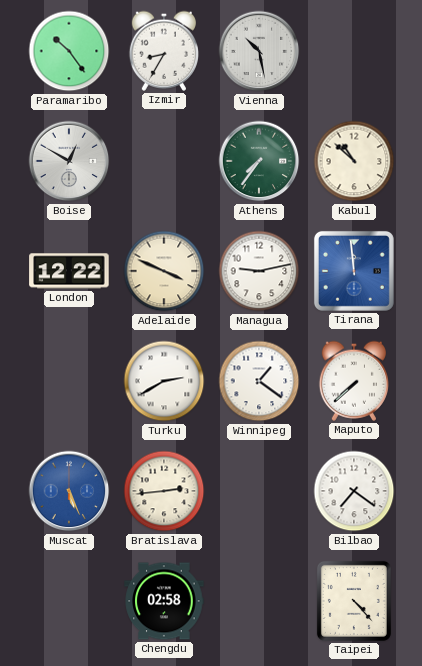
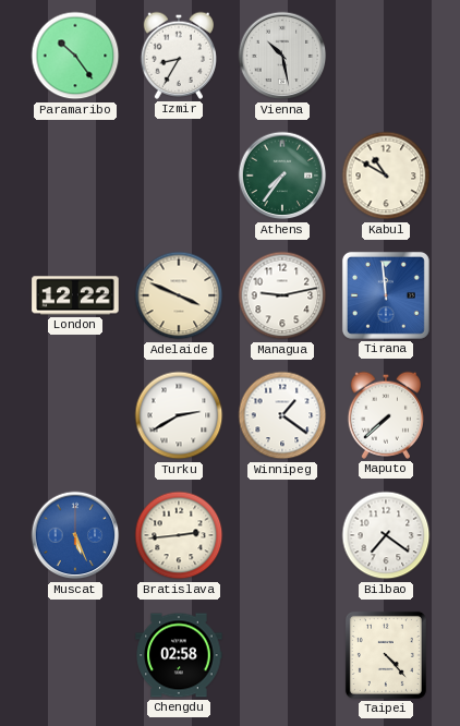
Boise: 12:50 -> none (69, 161)
Kabul: 10:52 -> 10:50 (386, 176)
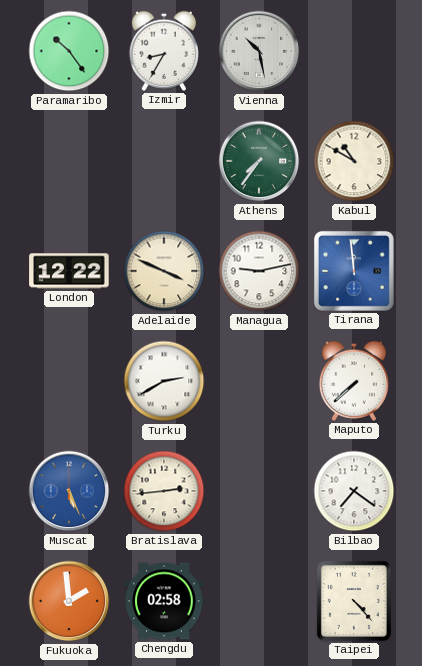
Winnipeg: 1:21 -> none (282, 415)
Fukuoka: none -> 1:59 (69, 601)
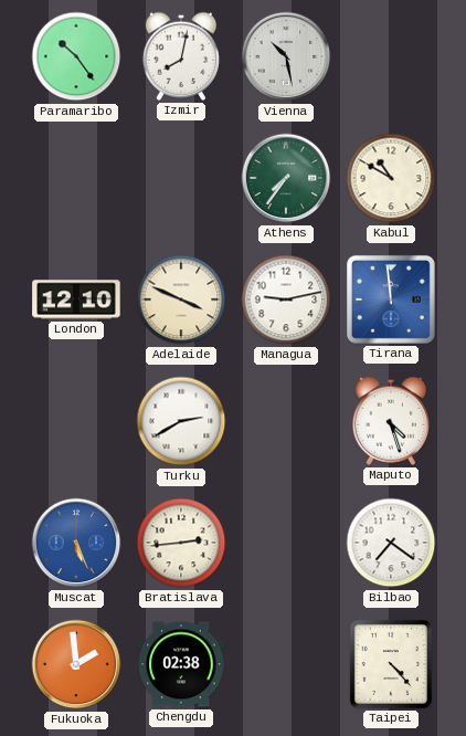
Izmir: 8:35 -> 8:02 (180, 56)
London: 12:22 -> 12:10 (76, 299)
Maputo: 7:38 -> 4:27 (390, 421)
Chengdu: 02:58 -> 02:38 (181, 664)
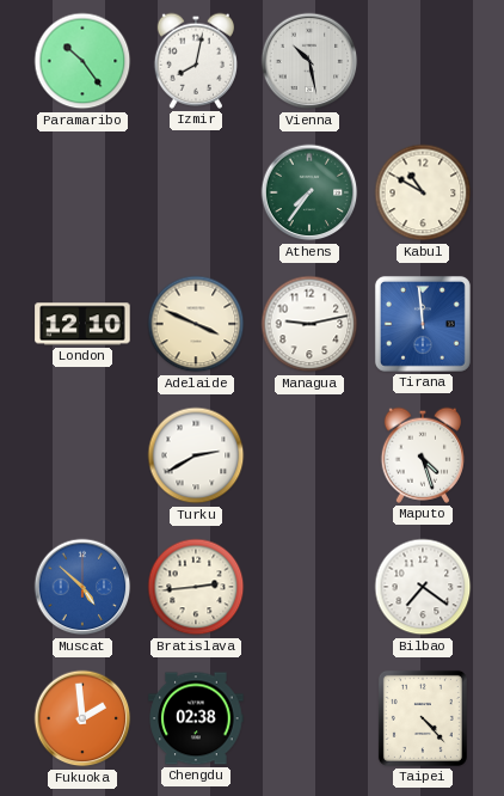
Muscat: 5:26 -> 4:52 (82, 587)
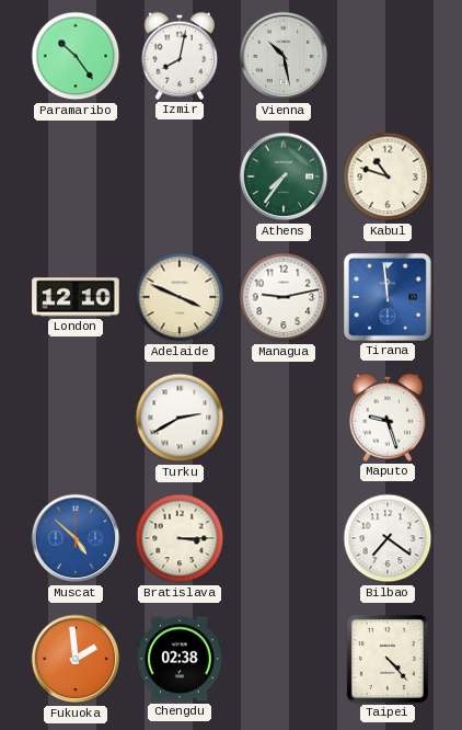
Kabul: 10:50 -> 10:48 (388, 176)
Maputo: 4:27 -> 9:27 (386, 418)
Bratislava: 2:44 -> 3:15 (180, 538)
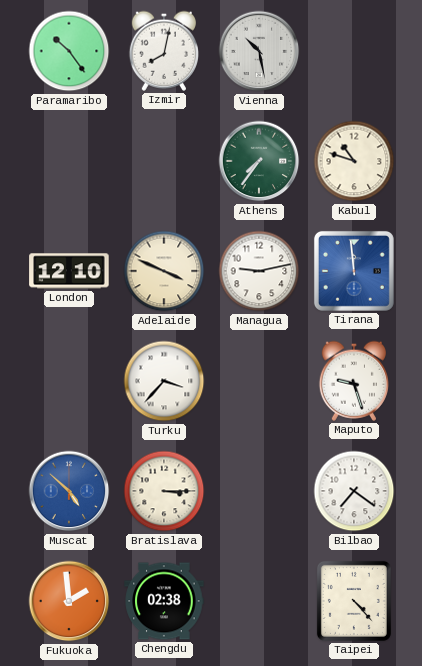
Turku: 2:40 -> 3:37 (164, 381)
